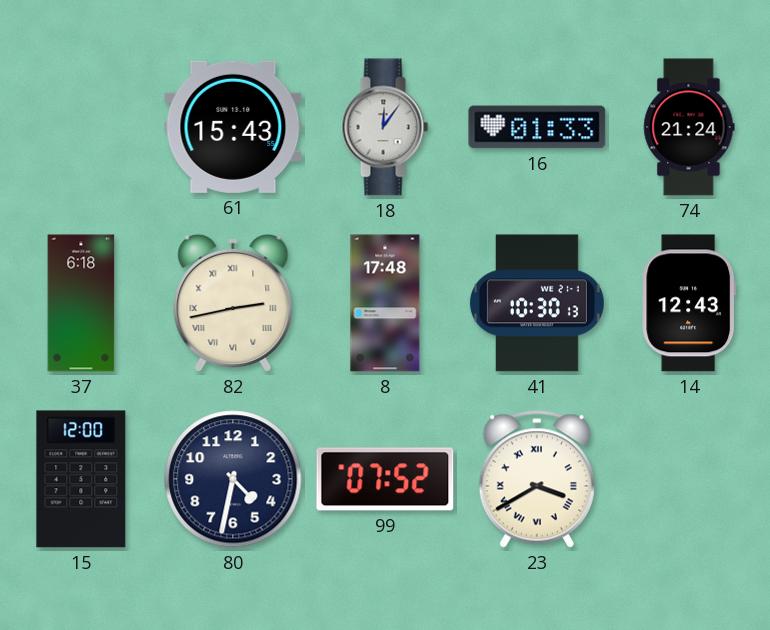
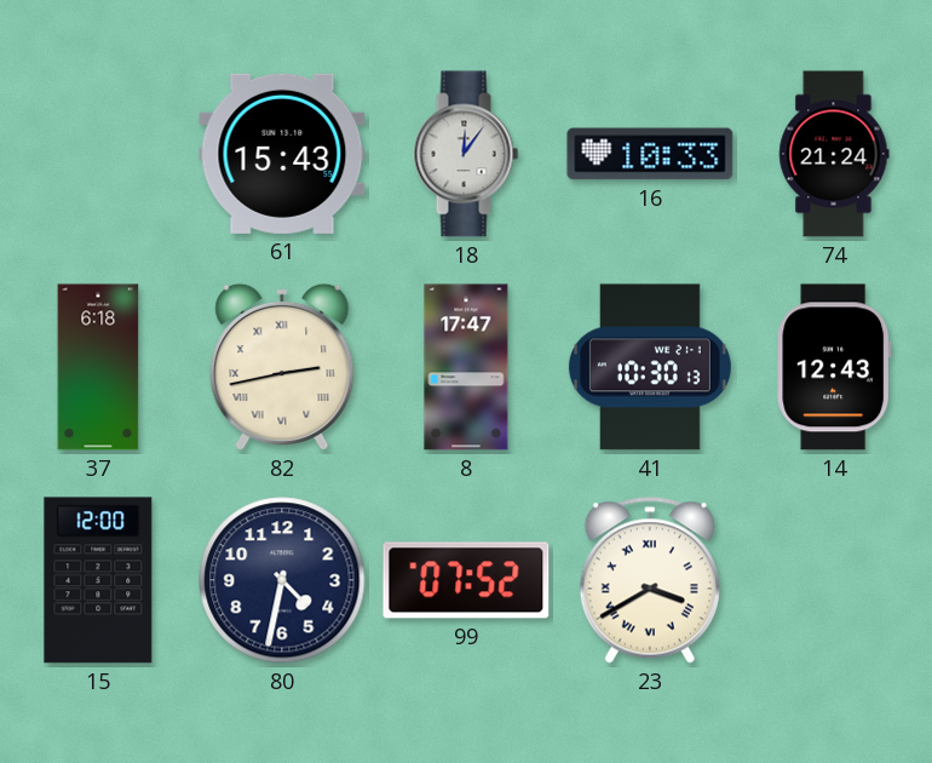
16: 01:33 -> 10:33 (650, 154)
8: 17:48 -> 17:47 (466, 367)
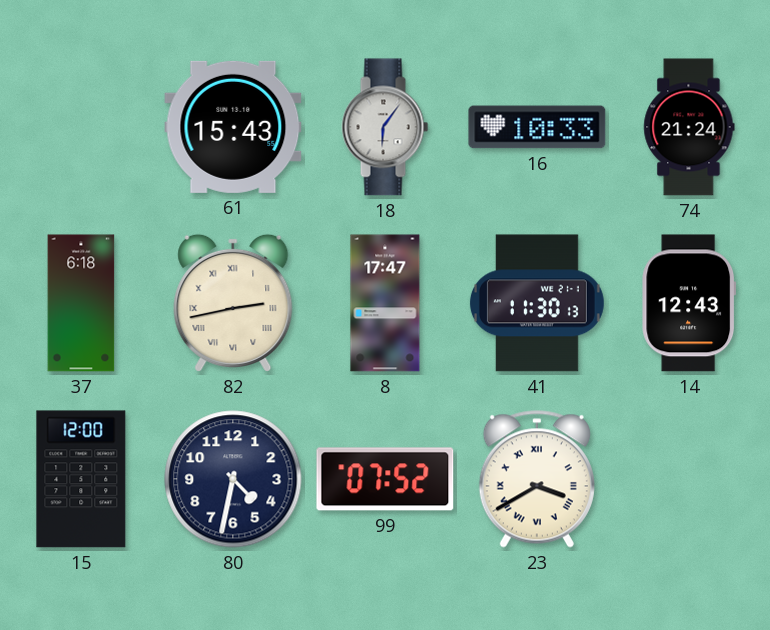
18: 12:06 -> 6:06 (385, 127)
41: 10:30 -> 11:30 (537, 303)
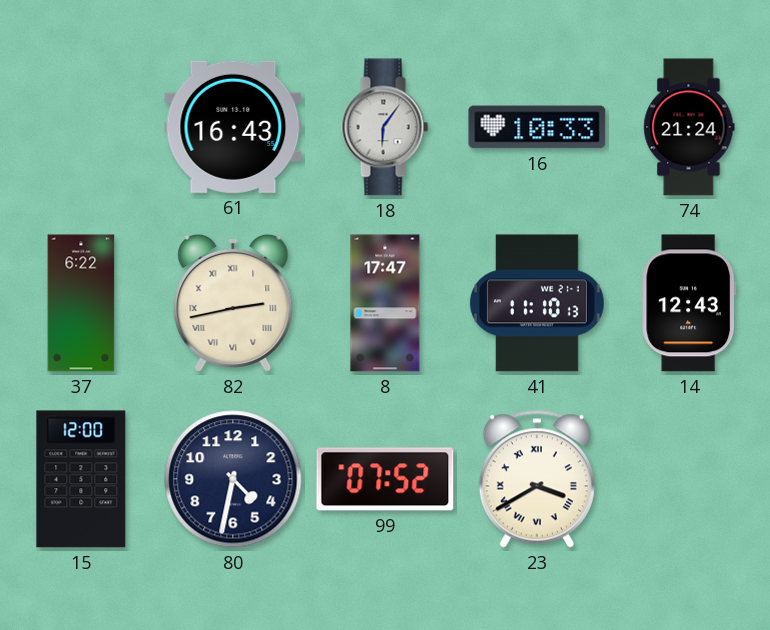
61: 15:43 -> 16:43 (233, 127)
37: 6:18 -> 6:22 (81, 303)
41: 11:30 -> 11:10 (537, 303)
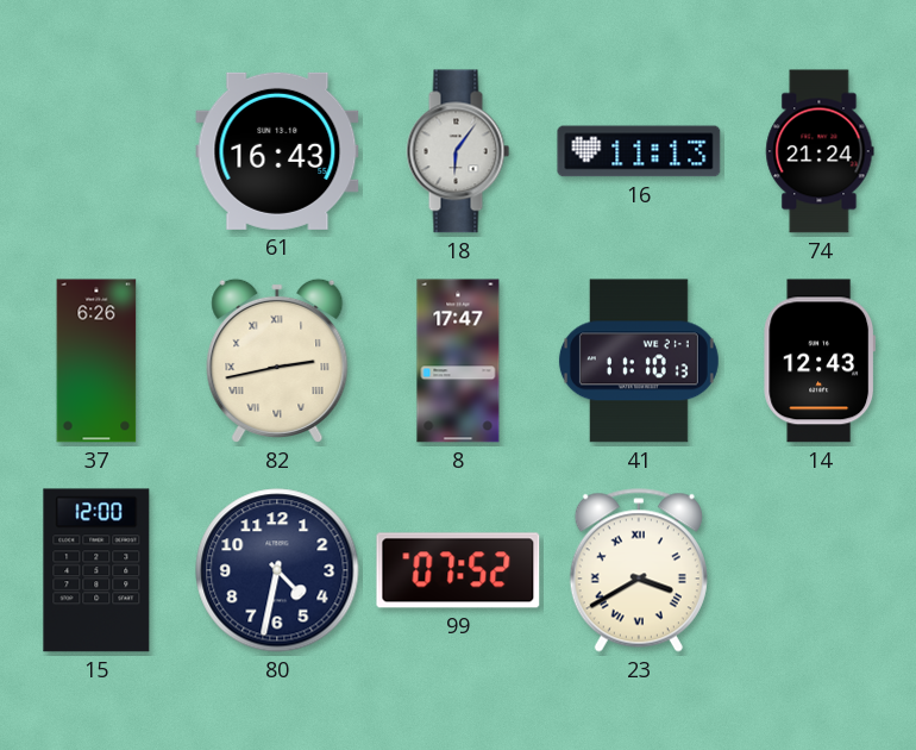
16: 10:33 -> 11:13 (639, 151)
37: 6:22 -> 6:26 (96, 361)
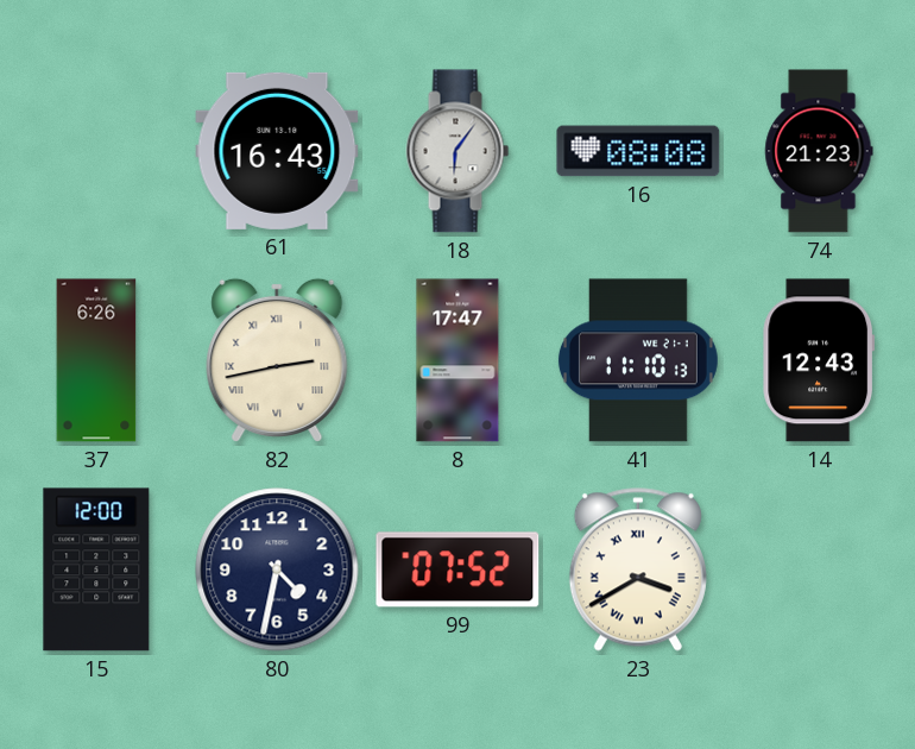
16: 11:13 -> 08:08 (638, 151)
74: 21:24 -> 21:23 (819, 151)
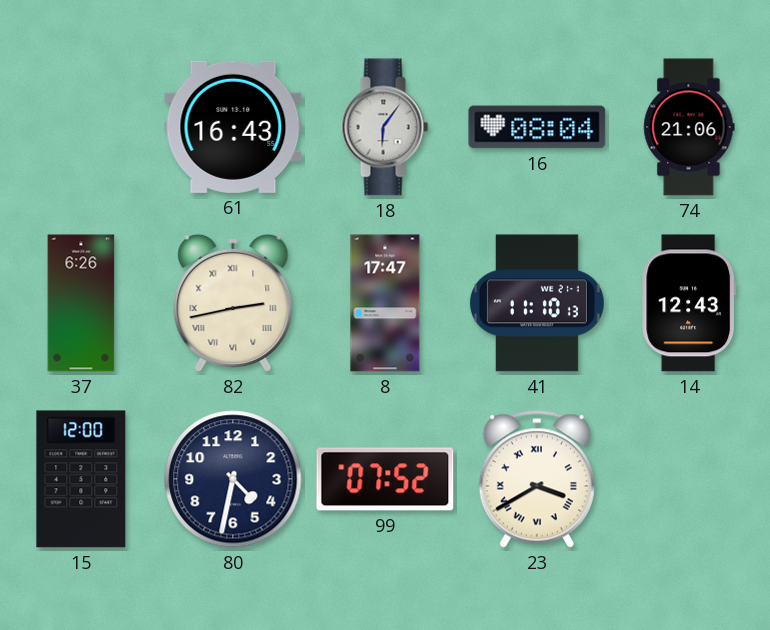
16: 08:08 -> 08:04 (537, 127)
74: 21:23 -> 21:06 (689, 127)
